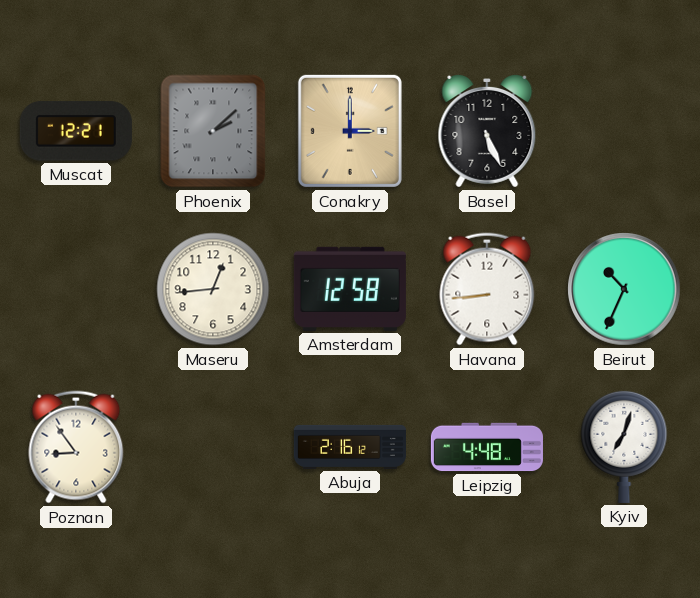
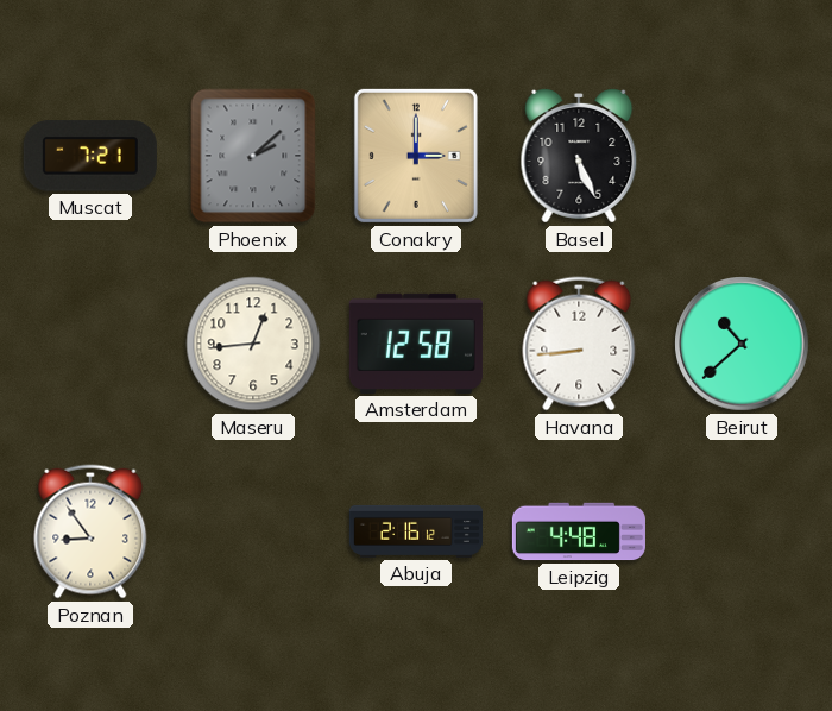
Muscat: 12:21 -> 7:21 (90, 156)
Beirut: 10:34 -> 10:38 (742, 344)
Kyiv: 7:03 -> none (624, 446)
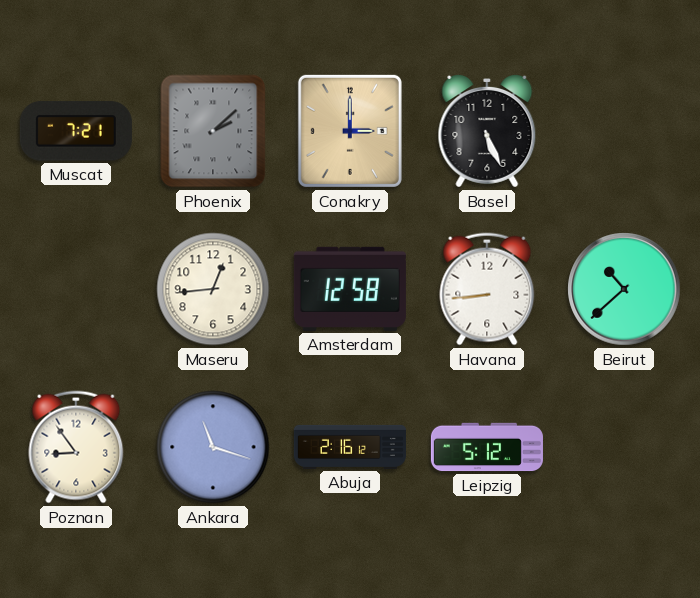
Ankara: none -> 11:18 (213, 447)
Leipzig: 4:48 -> 5:12 (487, 447)
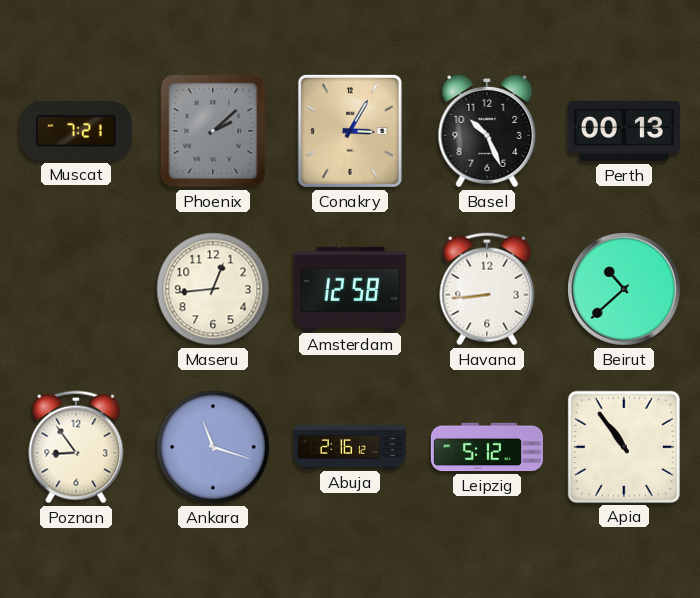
Conakry: 3:00 -> 3:05 (350, 131)
Basel: 5:26 -> 10:26 (487, 132)
Perth: none -> 00:13 (624, 131)
Apia: none -> 10:54 (624, 447)
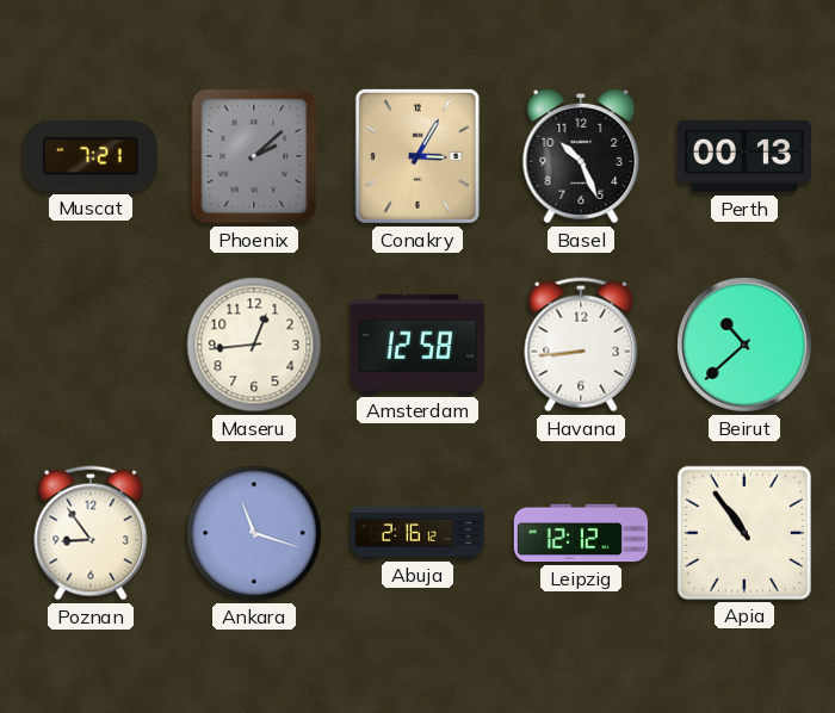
Leipzig: 5:12 -> 12:12 (581, 533)
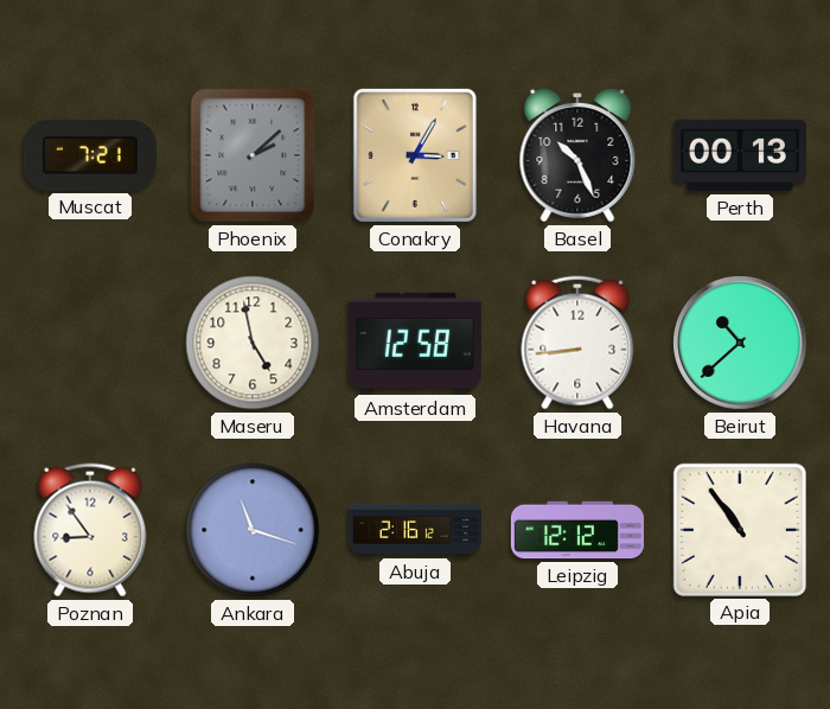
Maseru: 12:44 -> 4:58 (253, 343)
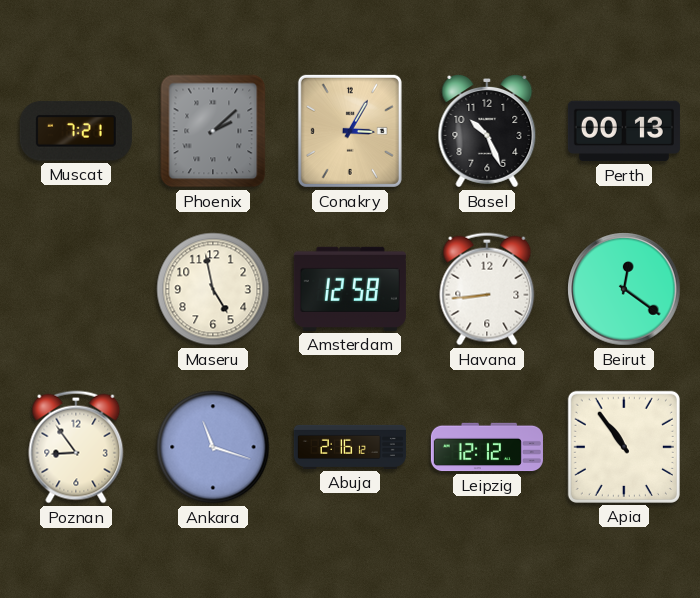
Beirut: 10:38 -> 12:21 (624, 289)
